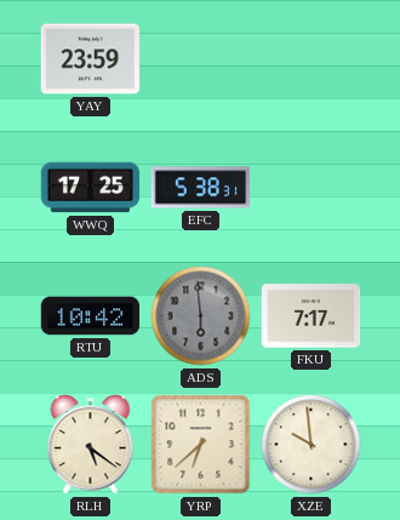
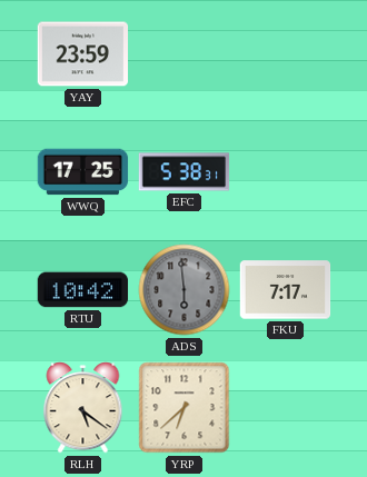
XZE: 9:59 -> none (312, 445)
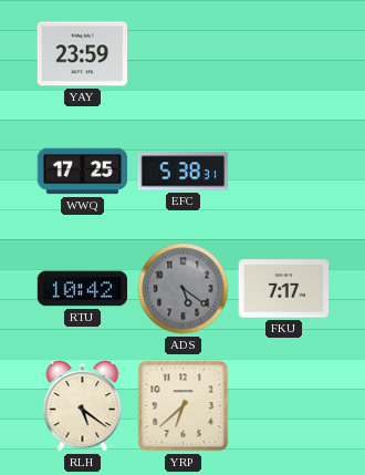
ADS: 5:59 -> 5:21 (184, 289)
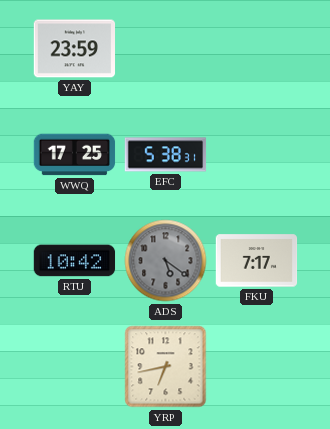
RLH: 5:21 -> none (83, 406)
YRP: 6:38 -> 6:43 (166, 367)
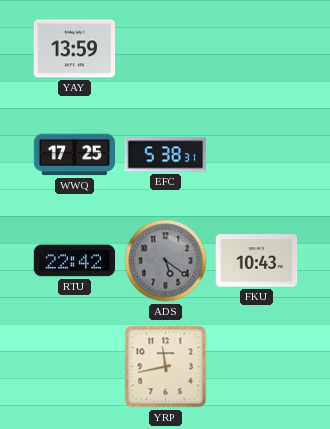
YAY: 23:59 -> 13:59 (75, 49)
RTU: 10:42 -> 22:42 (75, 261)
FKU: 7:17 -> 10:43 (257, 261)
YRP: 6:43 -> 11:43 (166, 367)
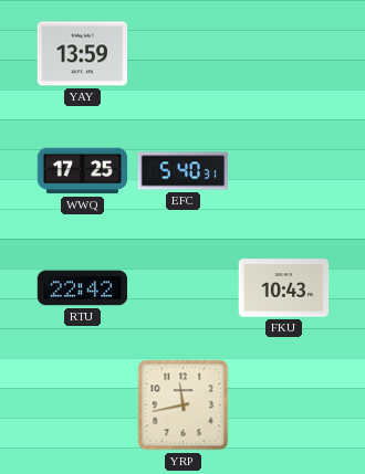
EFC: 5:38 -> 5:40 (184, 171)
ADS: 5:21 -> none (166, 261)
